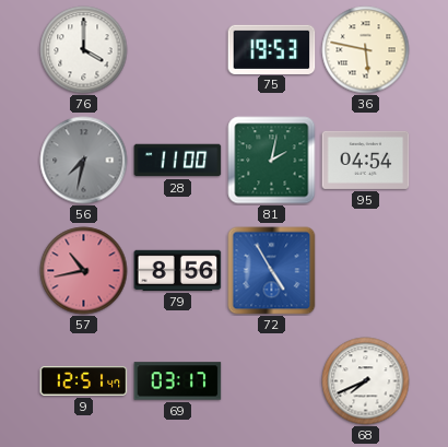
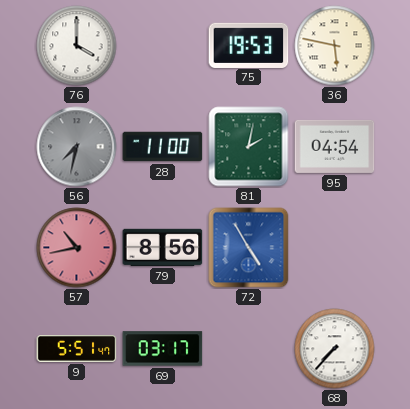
9: 12:51 -> 5:51 (77, 349)
68: 7:41 -> 7:37 (335, 349)
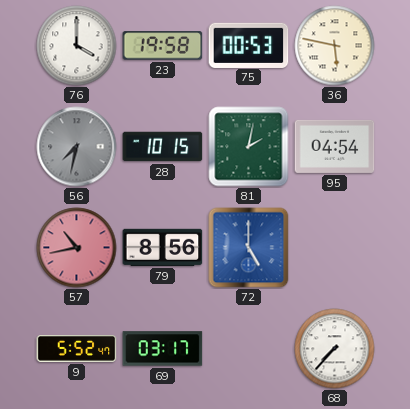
23: none -> 19:58 (163, 46)
75: 19:53 -> 00:53 (249, 45)
28: 11:00 -> 10:15 (163, 147)
72: 4:55 -> 5:00 (249, 248)
9: 5:51 -> 5:52 (77, 349)
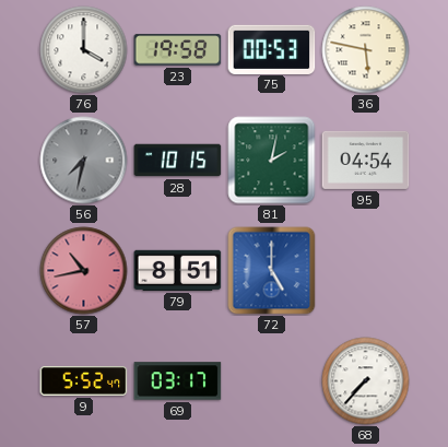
79: 8:56 -> 8:51 (178, 270)
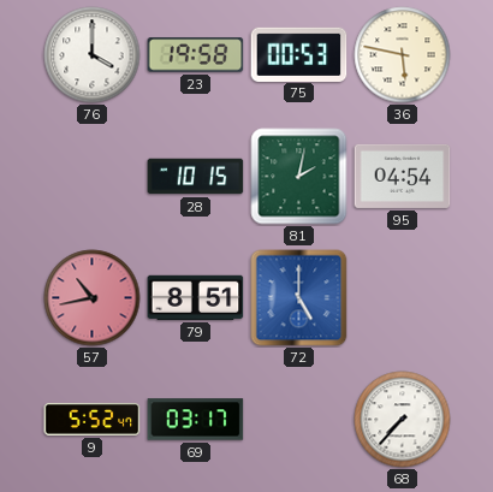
56: 7:32 -> none (84, 161)
